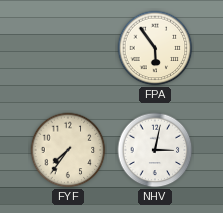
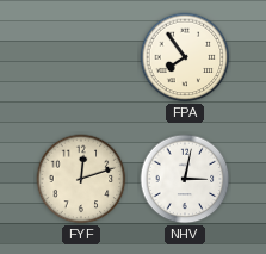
FPA: 5:54 -> 7:54 (185, 57)
FYF: 7:36 -> 12:12 (81, 179)
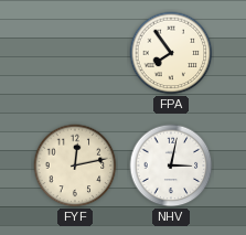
FYF: 12:12 -> 12:13 (75, 165)
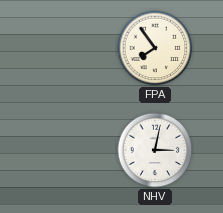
FYF: 12:13 -> none (75, 165)
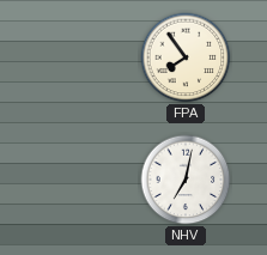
NHV: 3:02 -> 7:02 (186, 180)
